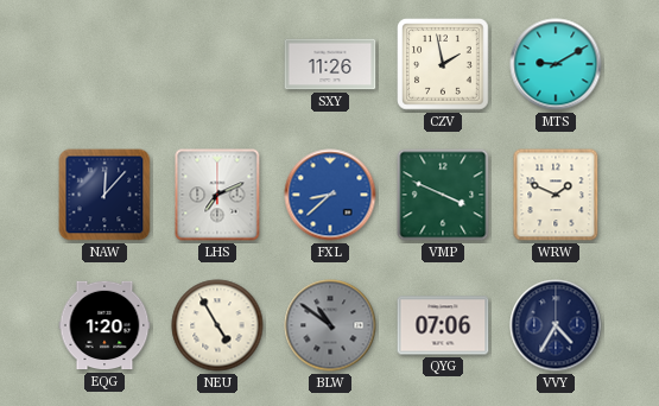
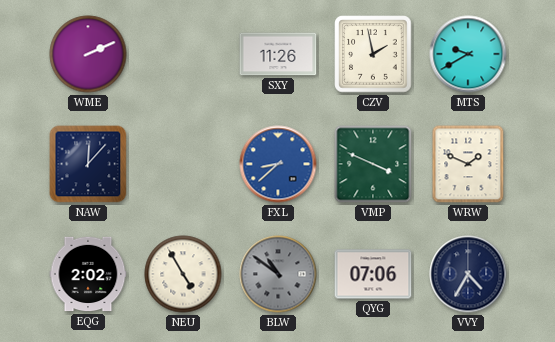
WME: none -> 2:11 (88, 54)
MTS: 9:10 -> 9:40 (468, 54)
LHS: 7:11 -> none (217, 195)
EQG: 1:20 -> 2:02 (88, 274)
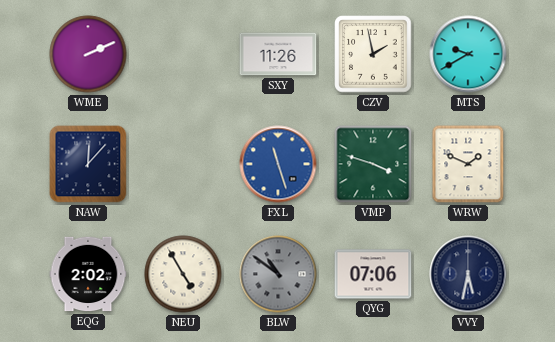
FXL: 8:38 -> 11:27 (278, 164)
VMP: 3:49 -> 3:48 (373, 164)
VVY: 4:35 -> 5:32 (468, 274)
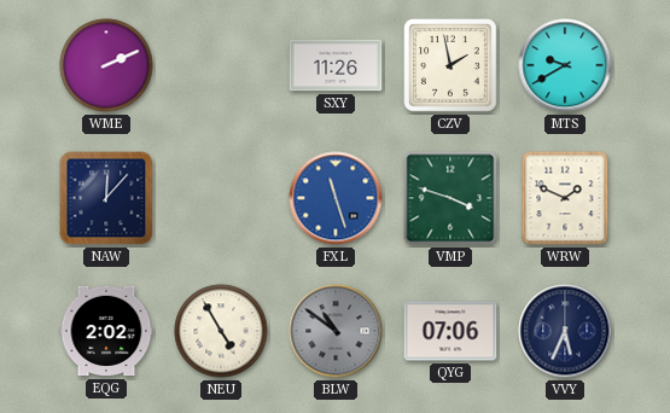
VVY: 5:32 -> 5:34 (565, 331)
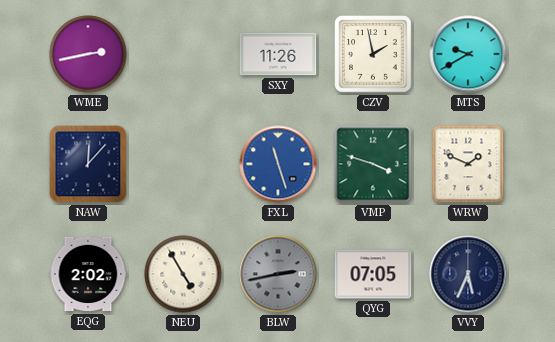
WME: 2:11 -> 2:43 (88, 54)
BLW: 10:51 -> 2:43 (278, 274)
QYG: 07:06 -> 07:05 (373, 274)
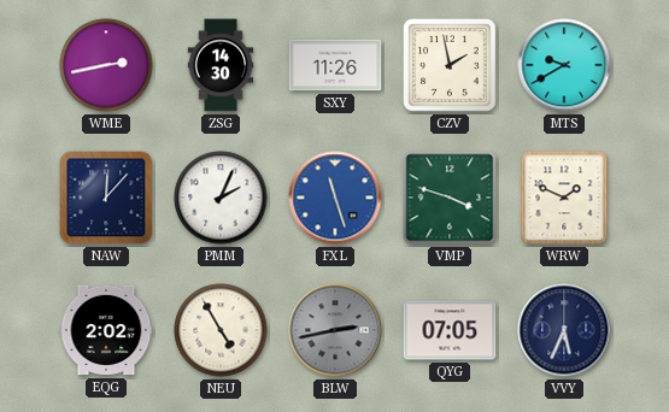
ZSG: none -> 14:30 (221, 65)
PMM: none -> 2:04 (221, 198)
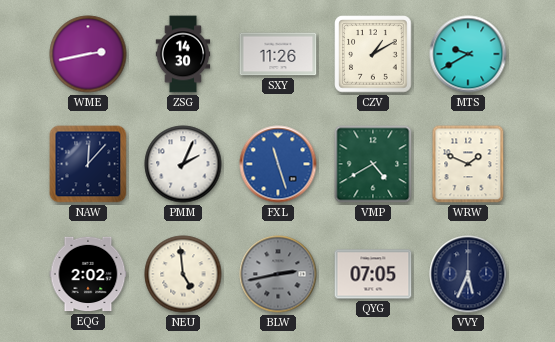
CZV: 1:58 -> 1:10 (373, 54)
VMP: 3:48 -> 4:40 (373, 164)
NEU: 4:55 -> 4:59 (183, 274)
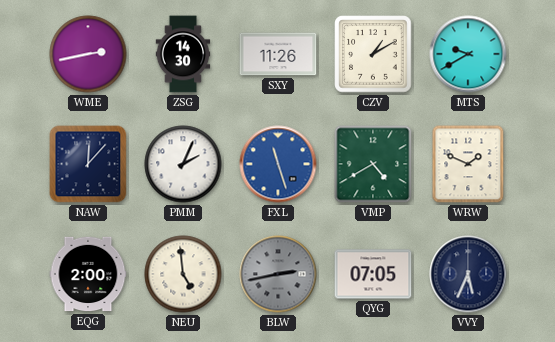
EQG: 2:02 -> 2:00 (88, 274)
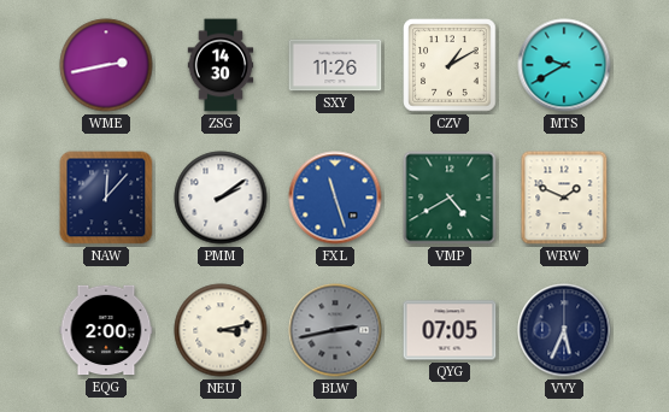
PMM: 2:04 -> 2:09 (221, 198)
NEU: 4:59 -> 3:13 (221, 330)
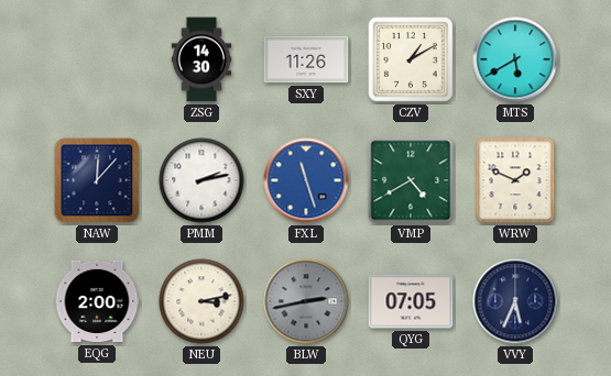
WME: 2:43 -> none (106, 65)
MTS: 9:40 -> 5:40 (515, 59)
PMM: 2:09 -> 2:13 (201, 180)
